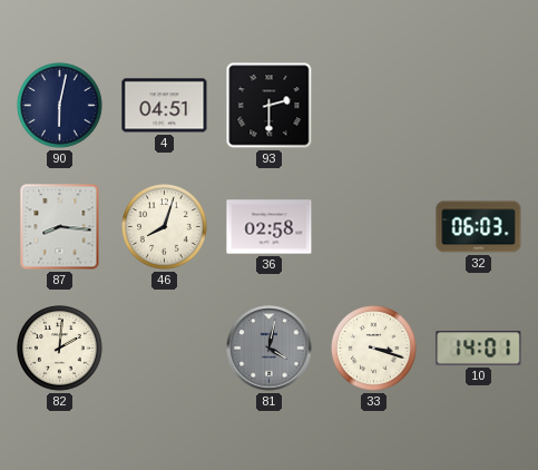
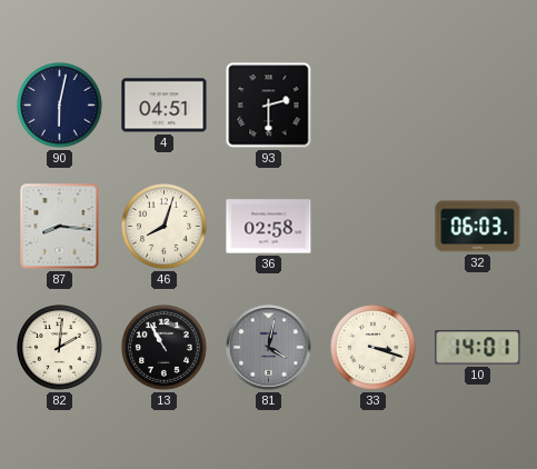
13: none -> 10:55 (165, 348)
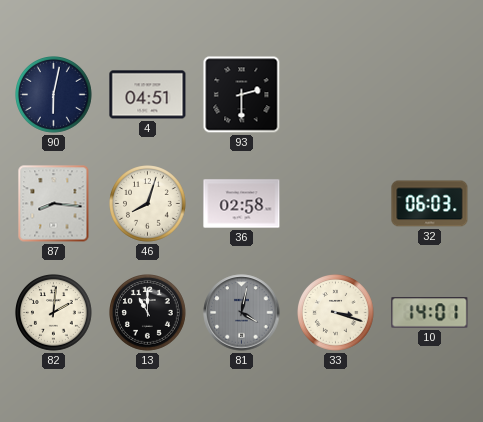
13: 10:55 -> 11:00 (148, 313)
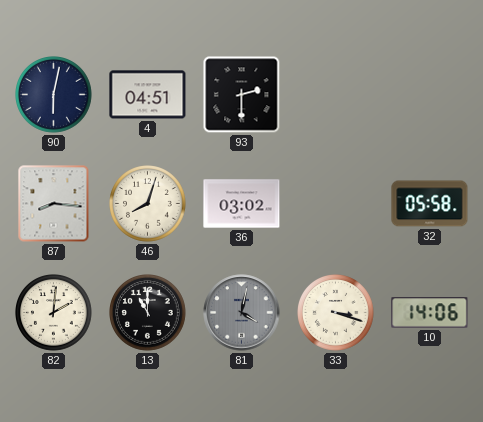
36: 02:58 -> 03:02 (242, 204)
32: 06:03 -> 05:58 (430, 204)
10: 14:01 -> 14:06 (430, 313)
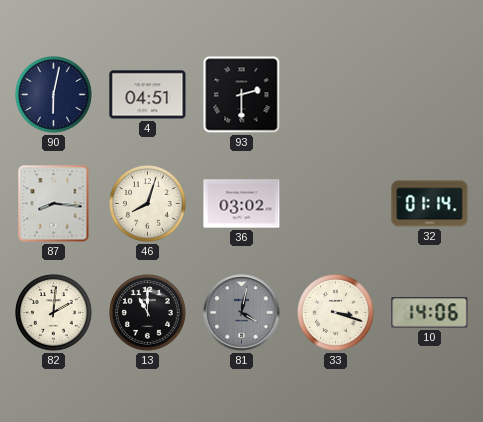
32: 05:58 -> 01:14 (430, 204)
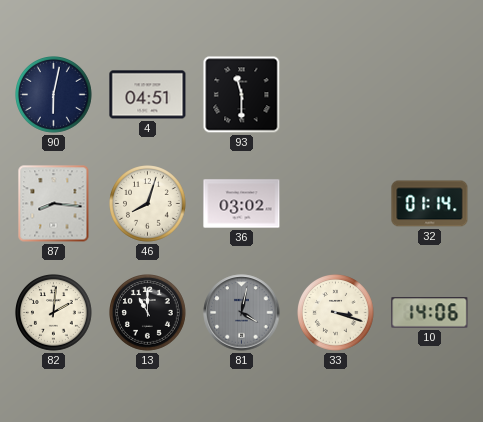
93: 2:30 -> 11:30 (242, 95)
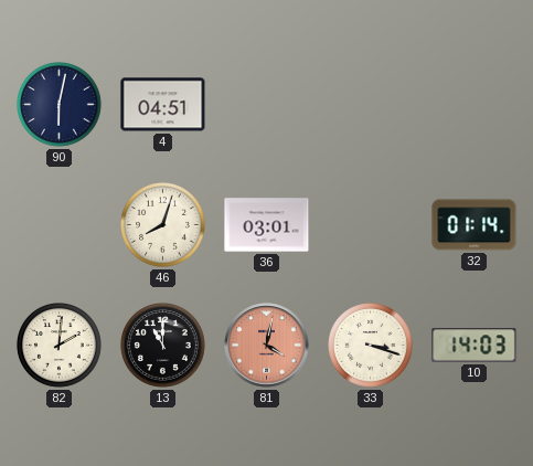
93: 11:30 -> none (242, 95)
87: 8:16 -> none (54, 204)
36: 03:02 -> 03:01 (267, 225)
81 dial: grey -> salmon (267, 346)
10: 14:06 -> 14:03 (475, 346)
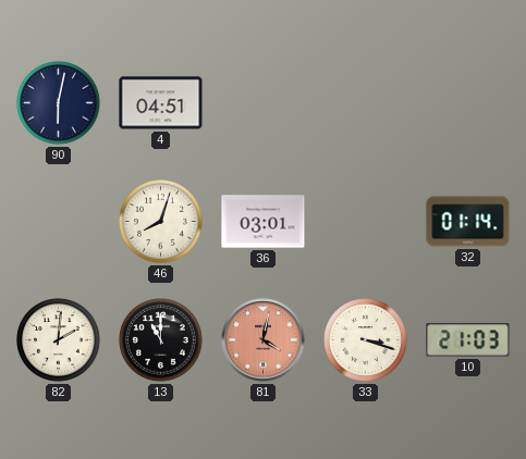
10: 14:03 -> 21:03 (468, 340)
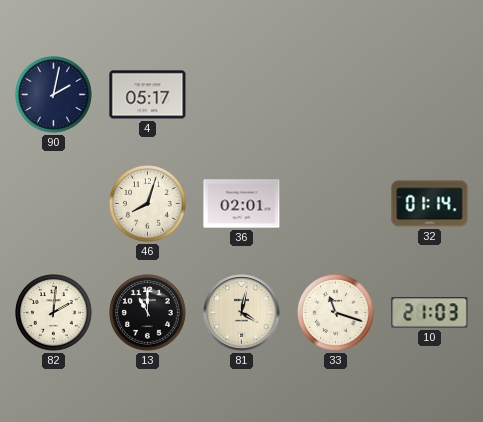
90: 6:02 -> 2:02 (54, 95)
4: 04:51 -> 05:17 (148, 95)
36: 03:01 -> 02:01 (242, 204)
81 dial: salmon -> cream (242, 313)
33: 3:18 -> 11:18 (336, 313)
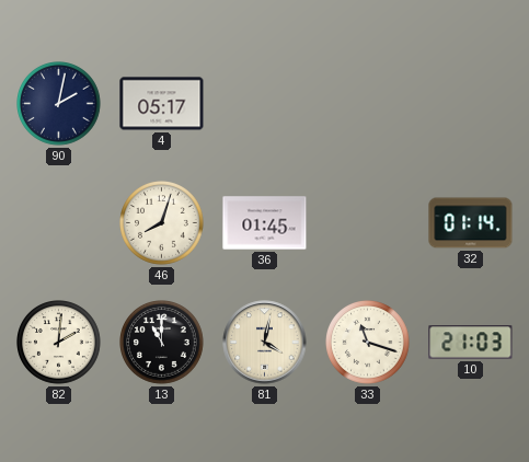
36: 02:01 -> 01:45 (265, 223)
